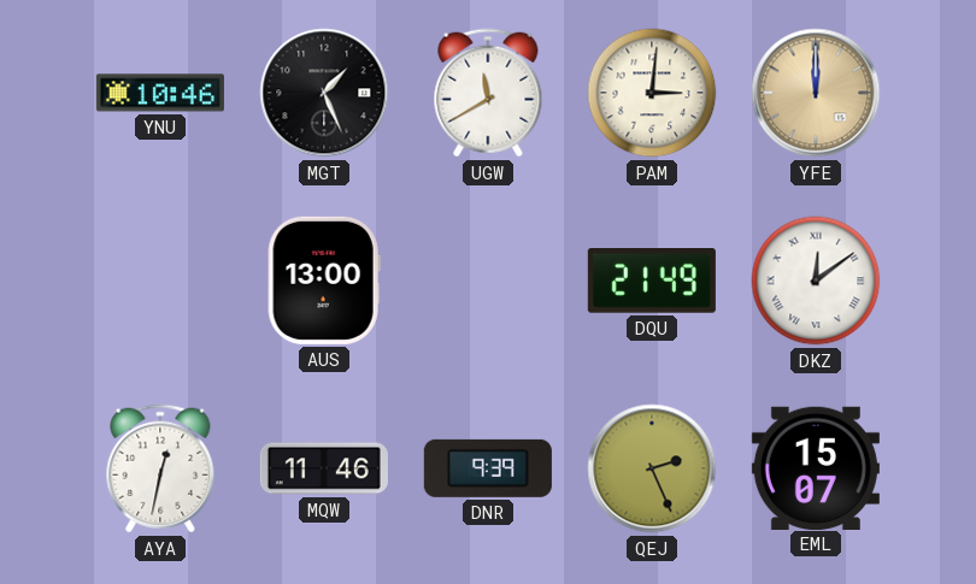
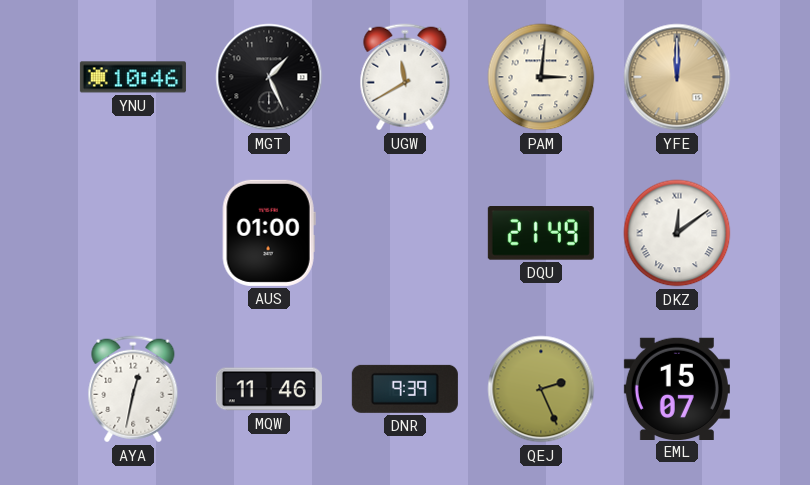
AUS: 13:00 -> 01:00 (269, 233)
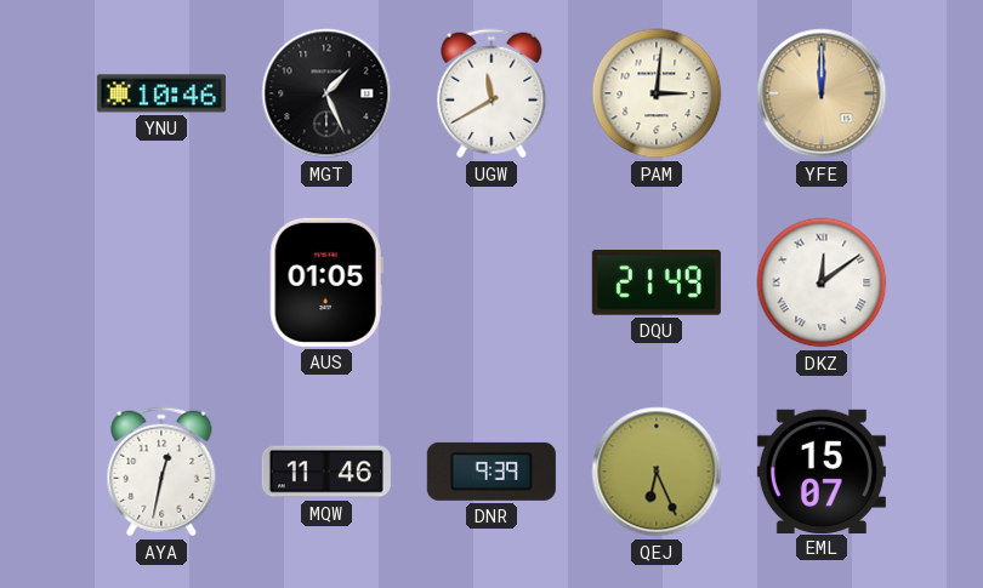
AUS: 01:00 -> 01:05 (326, 282)
QEJ: 2:26 -> 6:26 (657, 472)
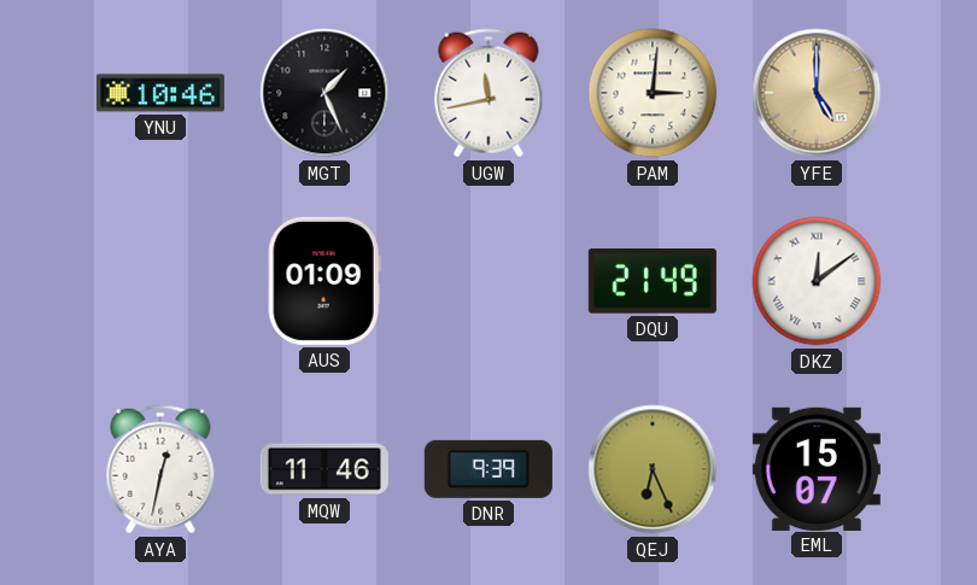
UGW: 11:40 -> 11:43 (488, 93)
YFE: 12:00 -> 5:00 (817, 93)
AUS: 01:05 -> 01:09 (324, 281)
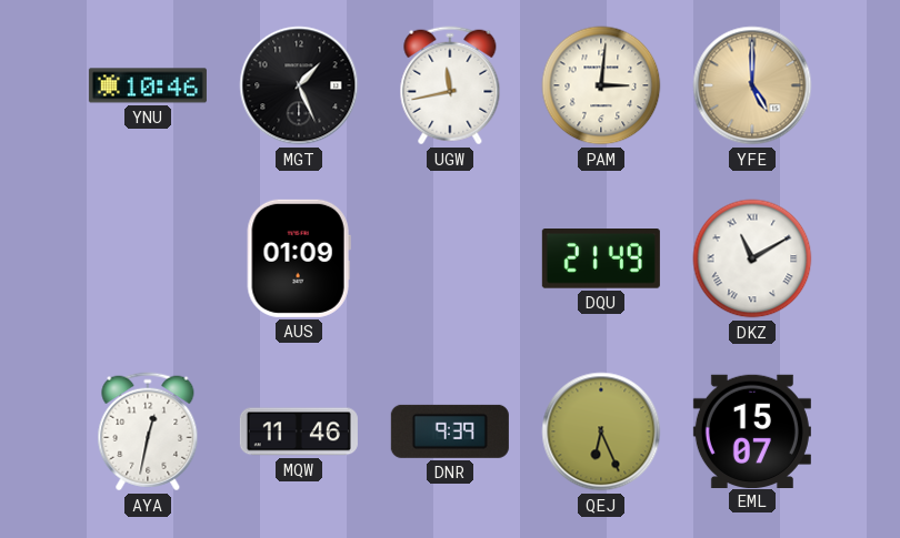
DKZ: 12:09 -> 11:10 (752, 258)
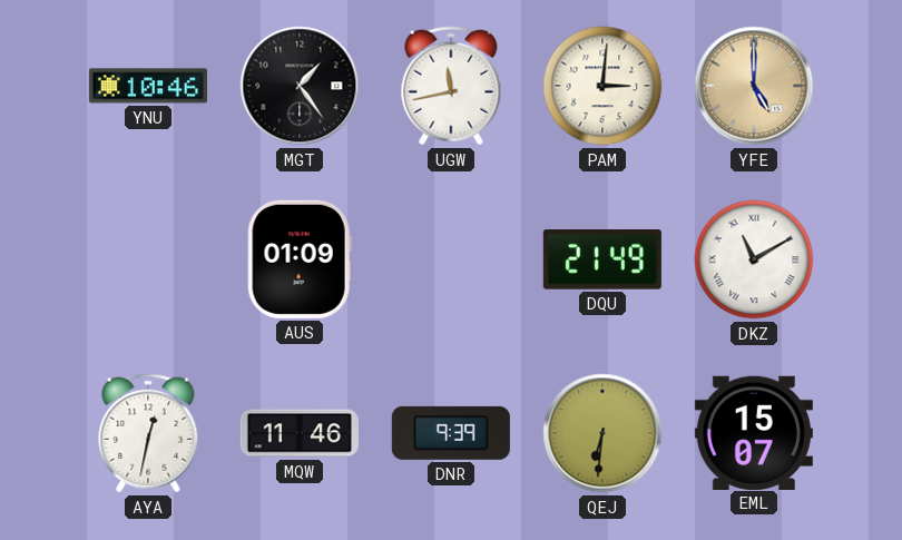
MGT: 1:26 -> 1:24 (300, 86)
QEJ: 6:26 -> 6:31 (602, 433)
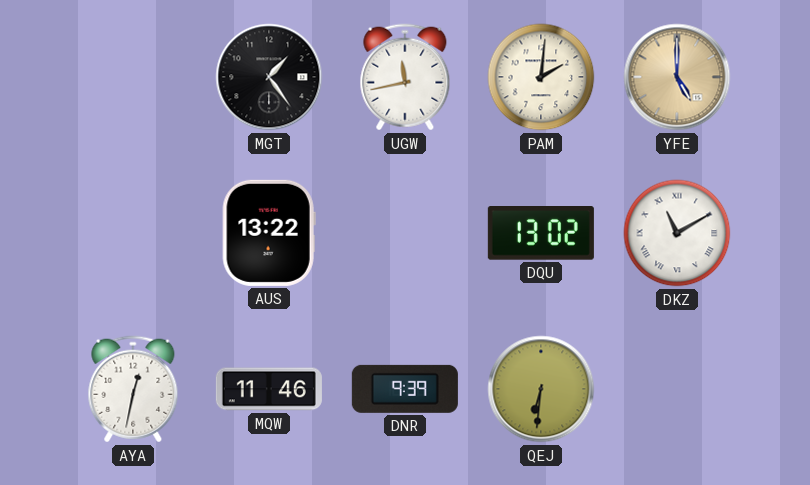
YNU: 10:46 -> none (148, 86)
PAM: 3:01 -> 2:01 (541, 77)
AUS: 01:09 -> 13:22 (269, 233)
DQU: 21:49 -> 13:02 (541, 234)
EML: 15:07 -> none (754, 432)
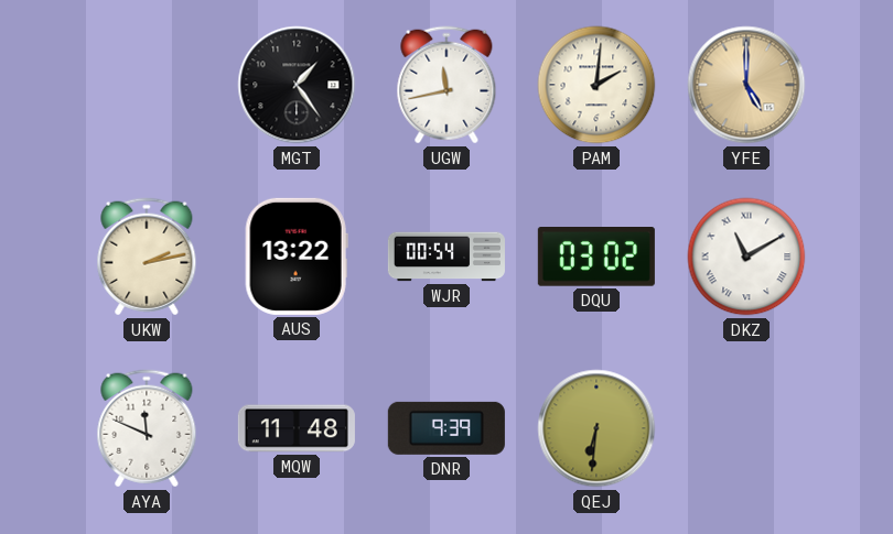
UKW: none -> 2:13 (147, 257)
WJR: none -> 00:54 (446, 257)
DQU: 13:02 -> 03:02 (596, 258)
AYA: 12:32 -> 11:49 (147, 428)
MQW: 11:46 -> 11:48 (297, 428)
